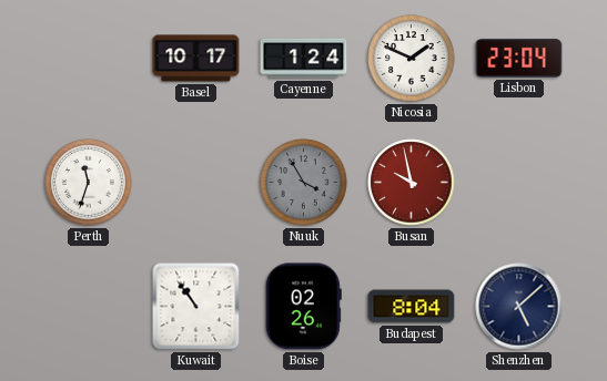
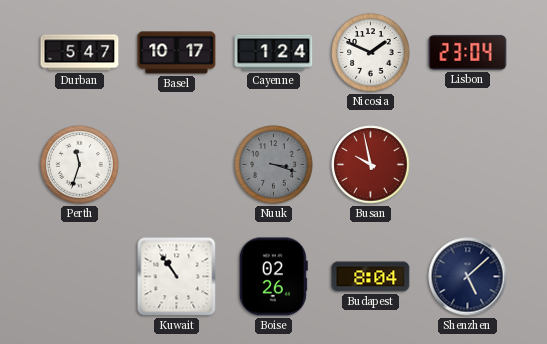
Durban: none -> 5:47 (80, 53)
Nuuk: 3:55 -> 3:18 (274, 165)
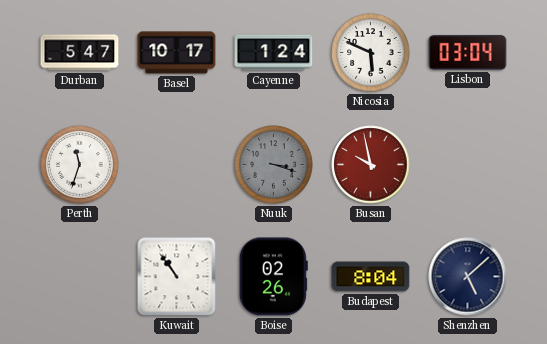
Nicosia: 1:49 -> 5:49 (371, 53)
Lisbon: 23:04 -> 03:04 (468, 52)
